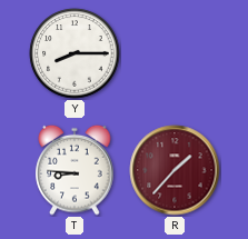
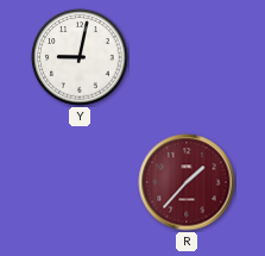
Y: 8:15 -> 9:02 (80, 57)
T: 8:46 -> none (75, 170)
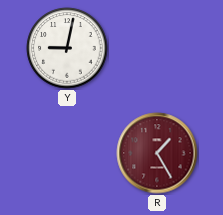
R: 1:37 -> 1:25 (157, 153)
